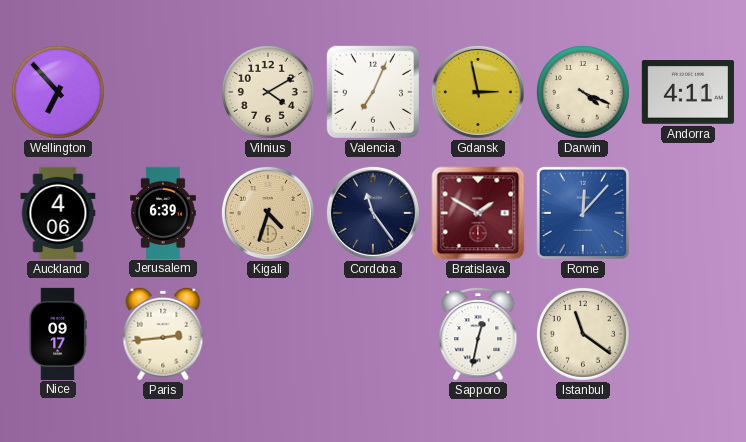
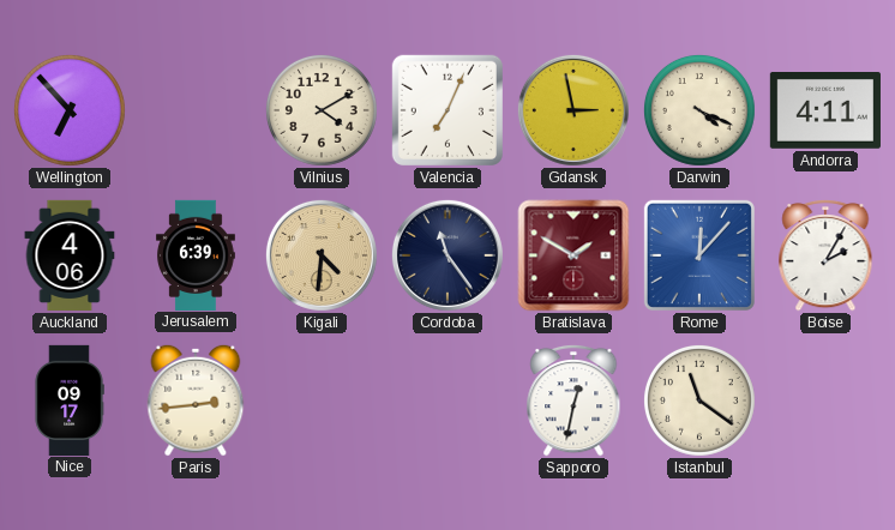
Kigali: 4:33 -> 4:31 (322, 255)
Boise: none -> 2:05 (825, 255)
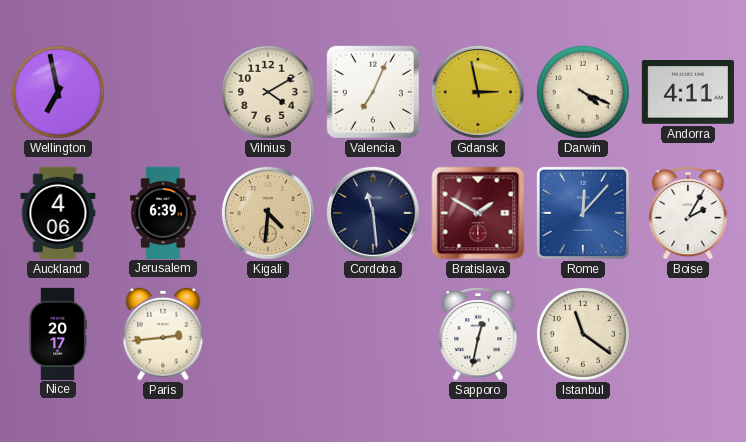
Wellington: 6:53 -> 6:58 (58, 92)
Cordoba: 11:24 -> 11:29 (373, 213)
Nice: 09:17 -> 20:17 (58, 333)
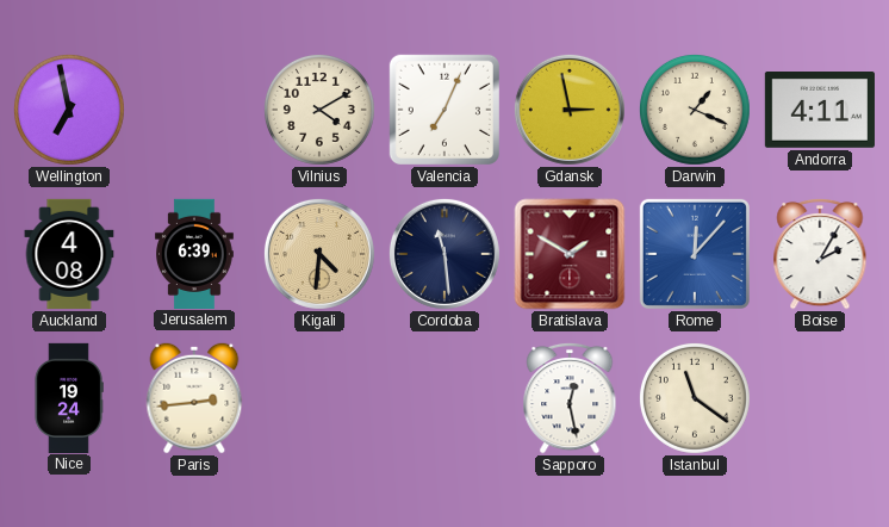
Darwin: 4:19 -> 1:19 (695, 110)
Auckland: 4:06 -> 4:08 (69, 254)
Nice: 20:17 -> 19:24 (69, 397)
Sapporo: 12:32 -> 12:28 (570, 398)
